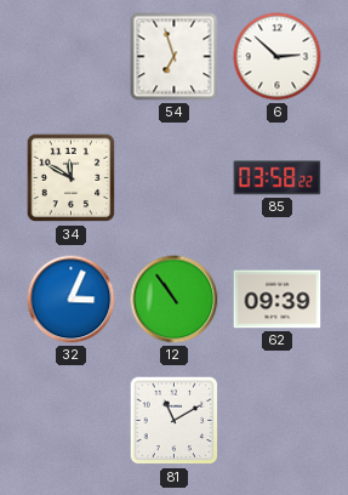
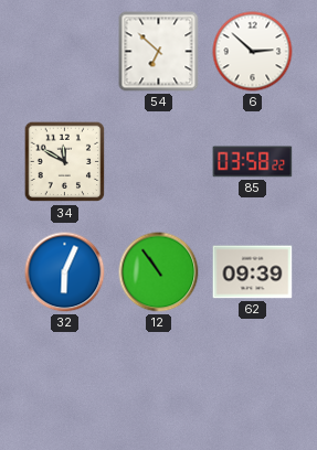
54: 6:57 -> 6:52 (159, 52)
32: 3:04 -> 6:04 (65, 272)
81: 11:10 -> none (175, 421)
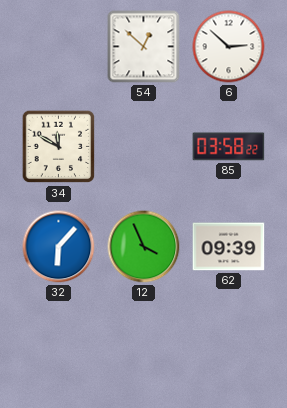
54: 6:52 -> 12:52 (144, 47)
32: 6:04 -> 6:07 (59, 247)
12: 10:54 -> 3:56 (144, 247)
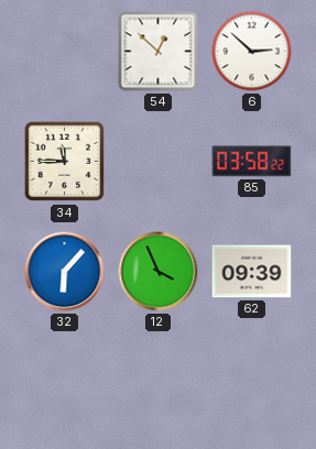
34: 11:50 -> 11:45 (65, 162)
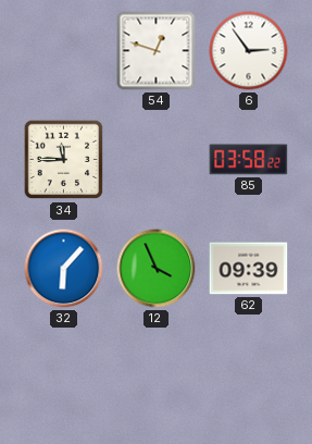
54: 12:52 -> 12:48 (157, 51)
6: 2:52 -> 2:54 (249, 51)
